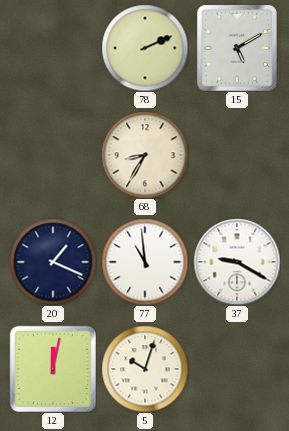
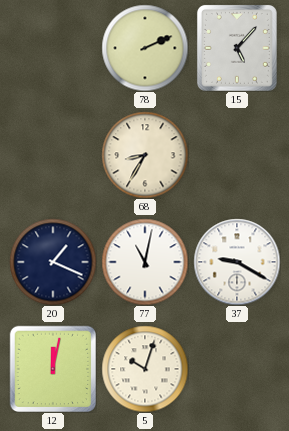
15: 5:10 -> 5:07 (237, 48)
77: 10:59 -> 11:02 (145, 262)
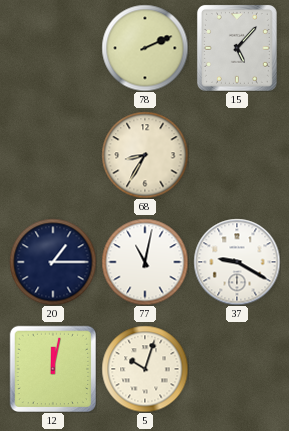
20: 1:19 -> 1:15 (53, 262)
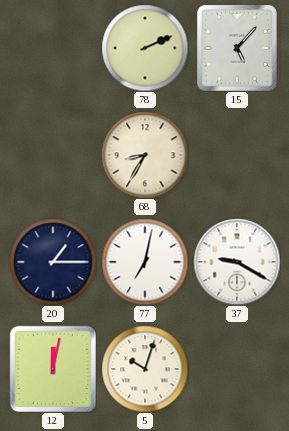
77: 11:02 -> 7:02 (145, 262)
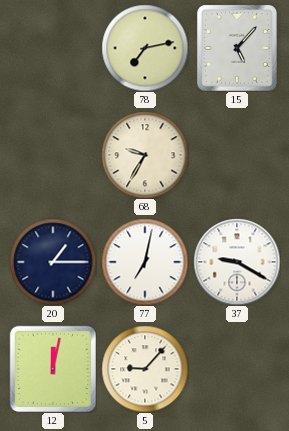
78: 2:11 -> 7:13 (145, 48)
68: 8:35 -> 9:35 (145, 155)
5: 10:03 -> 9:07 (145, 369)
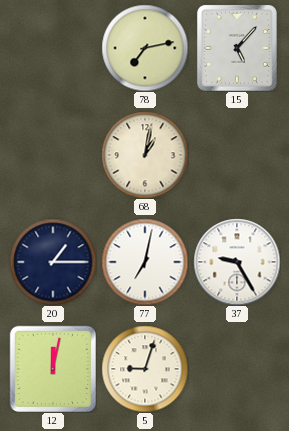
68: 9:35 -> 1:02 (145, 155)
37: 9:20 -> 9:25 (237, 262)
5: 9:07 -> 9:03 (145, 369)
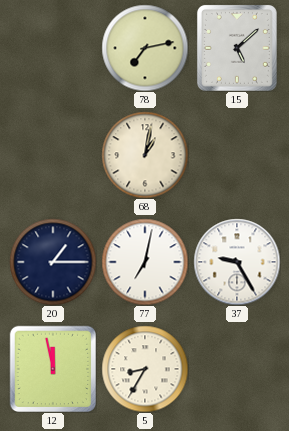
15: 5:07 -> 5:08 (237, 48)
12: 12:02 -> 11:58 (53, 369)
5: 9:03 -> 8:35 (145, 369)
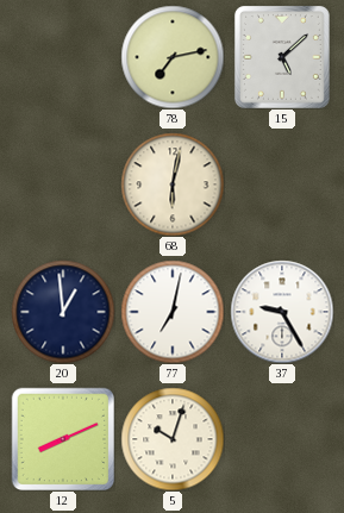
68: 1:02 -> 6:02 (173, 184)
20: 1:15 -> 12:59 (63, 312)
12: 11:58 -> 8:11 (63, 439)
5: 8:35 -> 10:03 (173, 439)
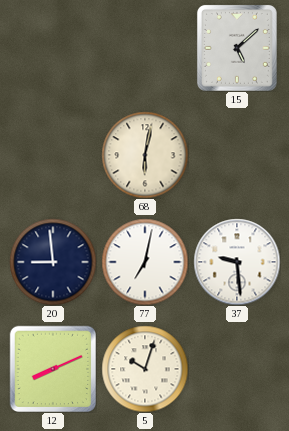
78: 7:13 -> none (173, 57)
20: 12:59 -> 8:59 (53, 262)
37: 9:25 -> 9:29 (237, 262)
